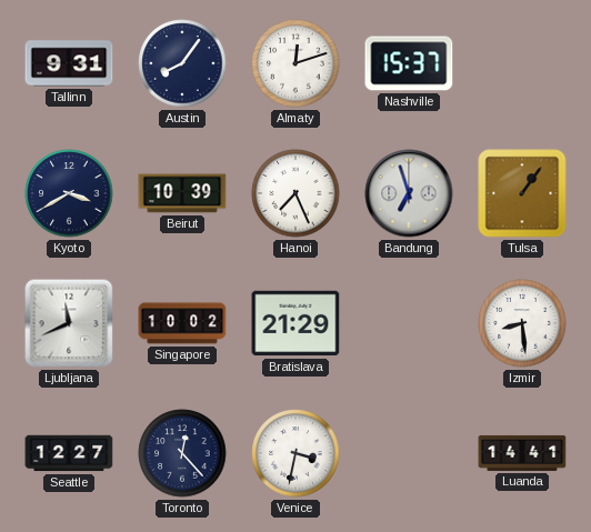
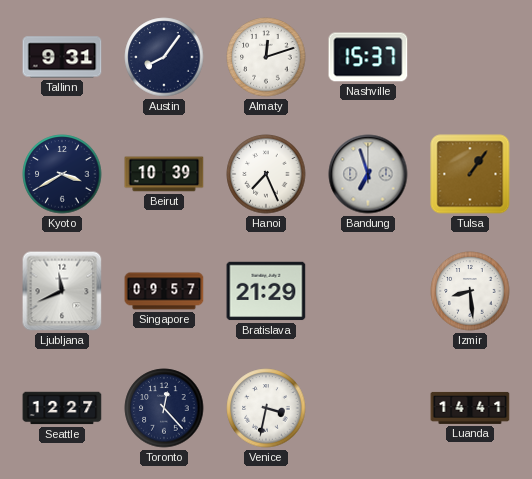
Singapore: 10:02 -> 09:57 (164, 291)
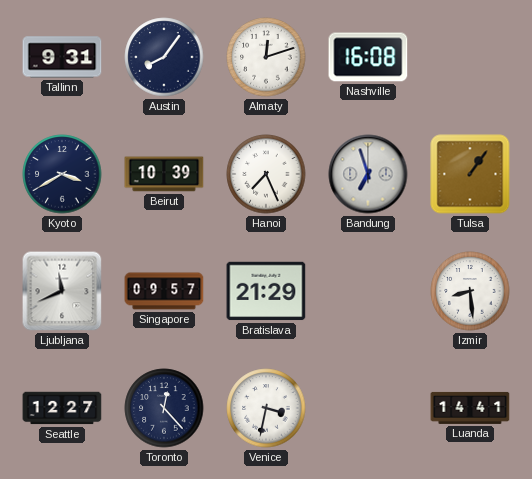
Nashville: 15:37 -> 16:08 (368, 57)
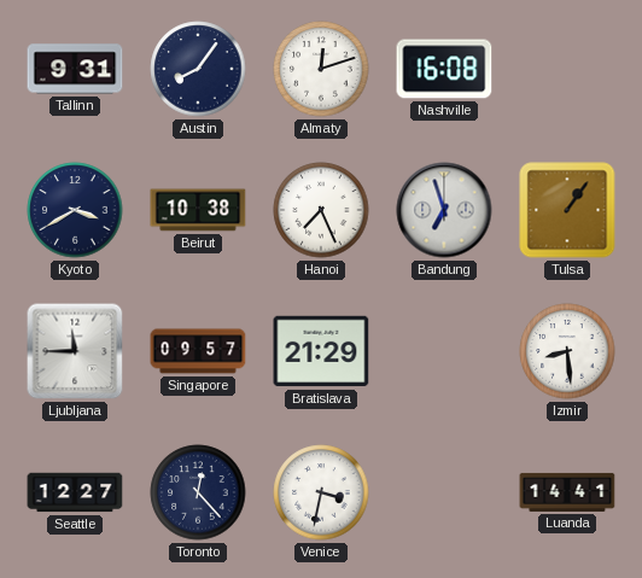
Beirut: 10:39 -> 10:38 (198, 210)
Ljubljana: 11:41 -> 11:45 (75, 351)
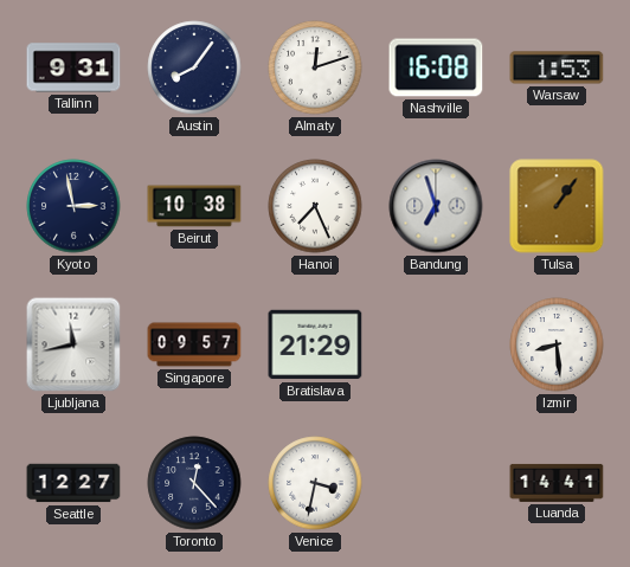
Warsaw: none -> 1:53 (557, 67)
Kyoto: 3:40 -> 2:58 (73, 206)
Ljubljana: 11:45 -> 11:43 (73, 344)
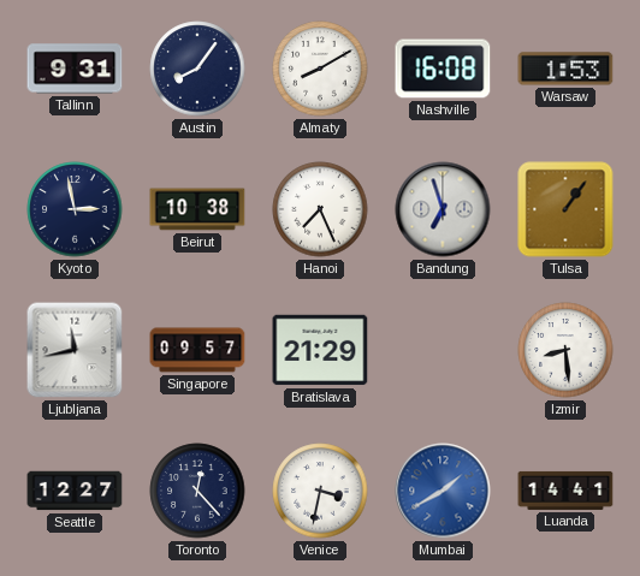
Almaty: 12:12 -> 8:10 (320, 69)
Mumbai: none -> 1:40 (443, 491)
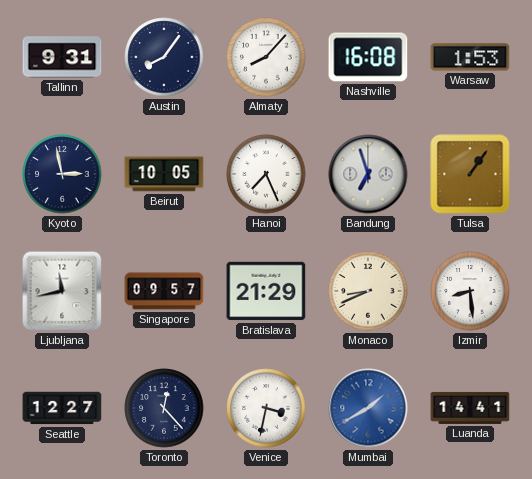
Almaty: 8:10 -> 8:07 (266, 57)
Beirut: 10:38 -> 10:05 (164, 174)
Monaco: none -> 8:41 (368, 291)
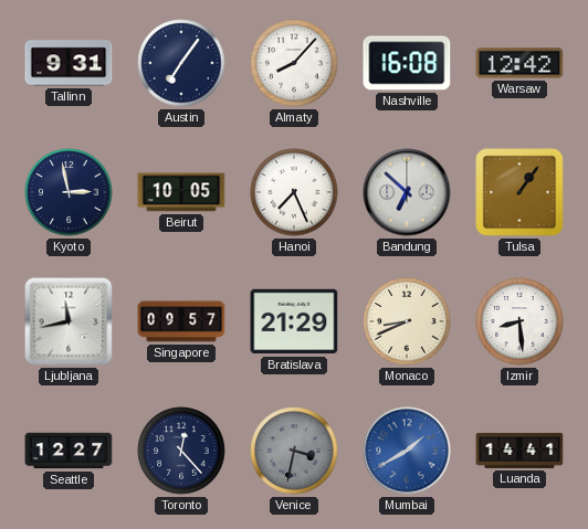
Austin: 8:06 -> 7:06 (181, 63)
Warsaw: 1:53 -> 12:42 (519, 63)
Bandung: 6:57 -> 6:52 (407, 192)
Venice dial: white -> grey (294, 451)
